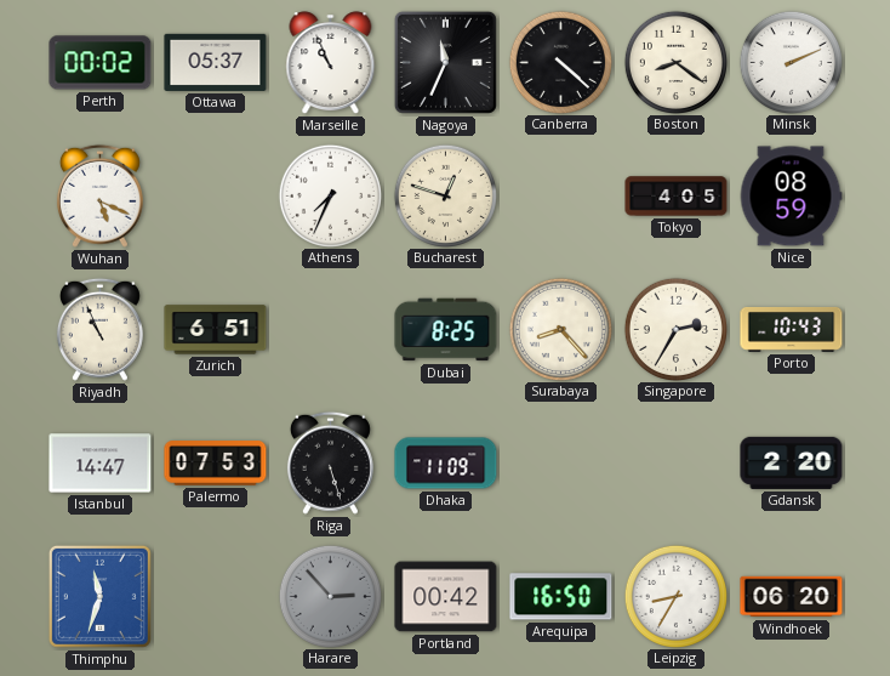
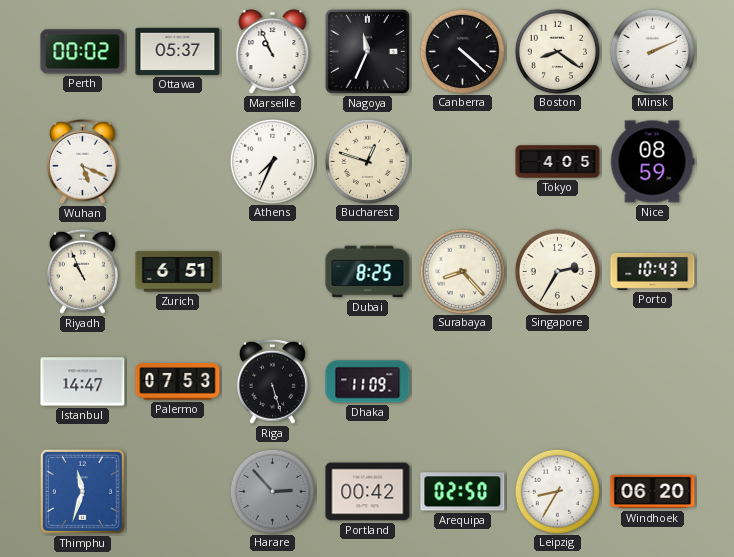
Gdansk: 2:20 -> none (792, 462)
Arequipa: 16:50 -> 02:50 (463, 492)
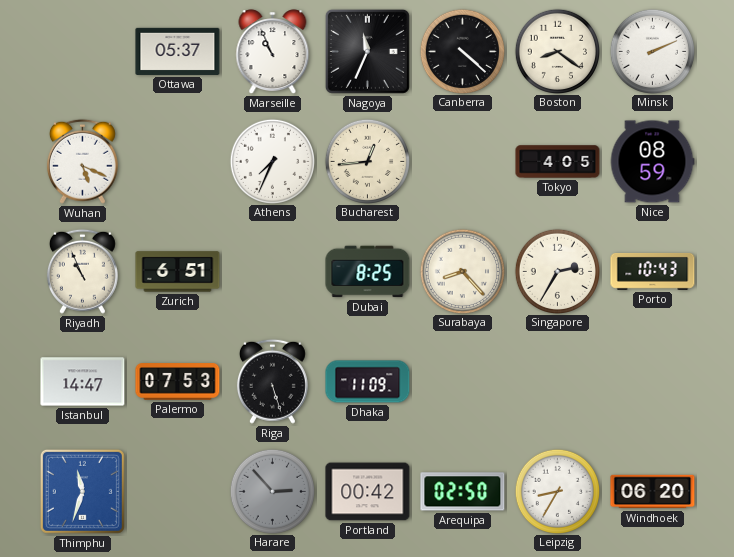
Perth: 00:02 -> none (83, 52)
Bucharest: 12:48 -> 12:44 (367, 161)
